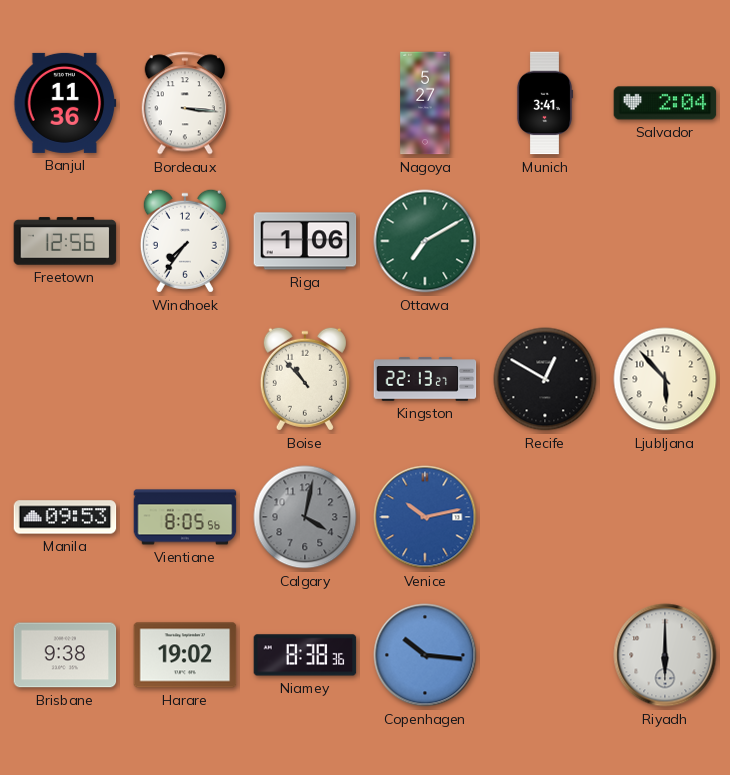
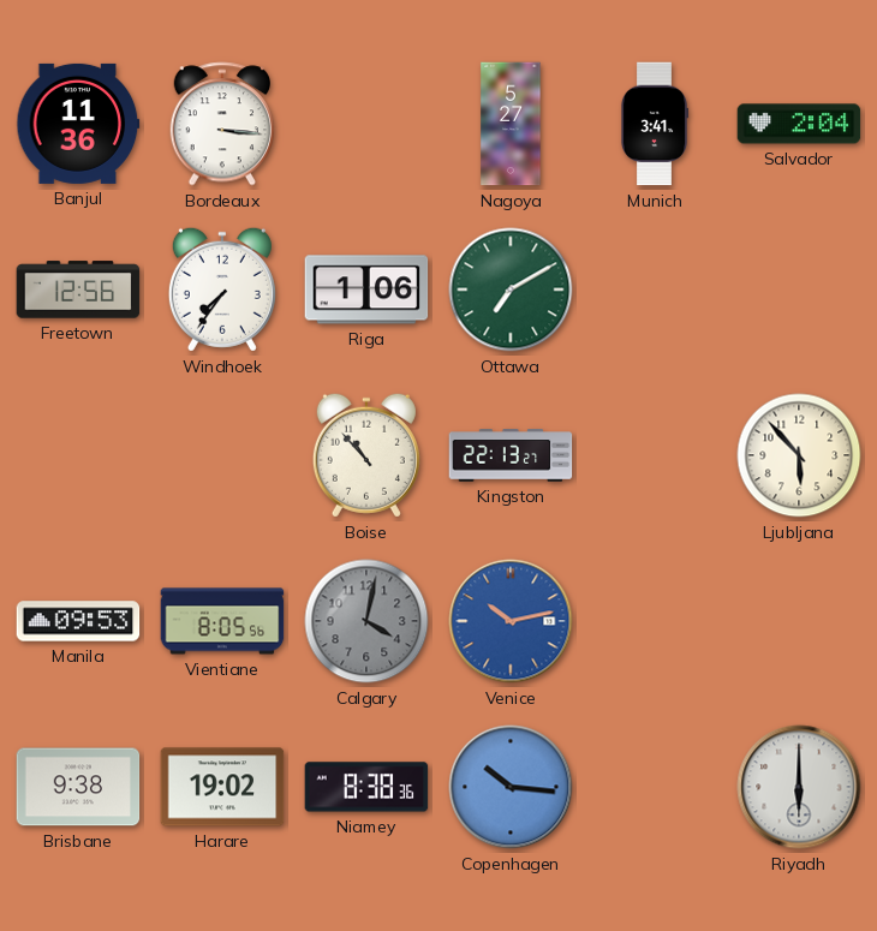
Recife: 12:50 -> none (545, 379)
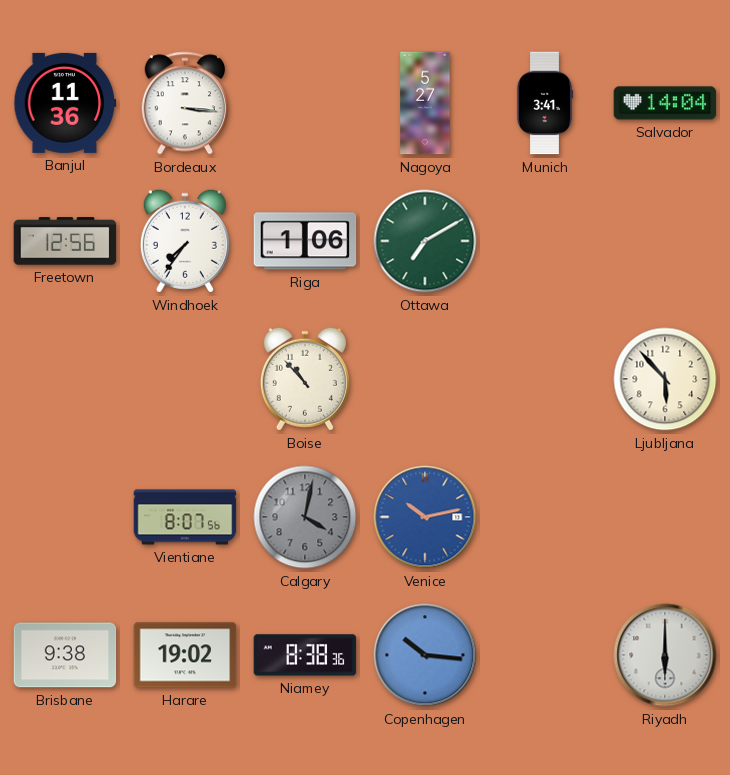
Salvador: 2:04 -> 14:04 (665, 103)
Kingston: 22:13 -> none (511, 455)
Manila: 09:53 -> none (78, 621)
Vientiane: 8:05 -> 8:07 (185, 517)
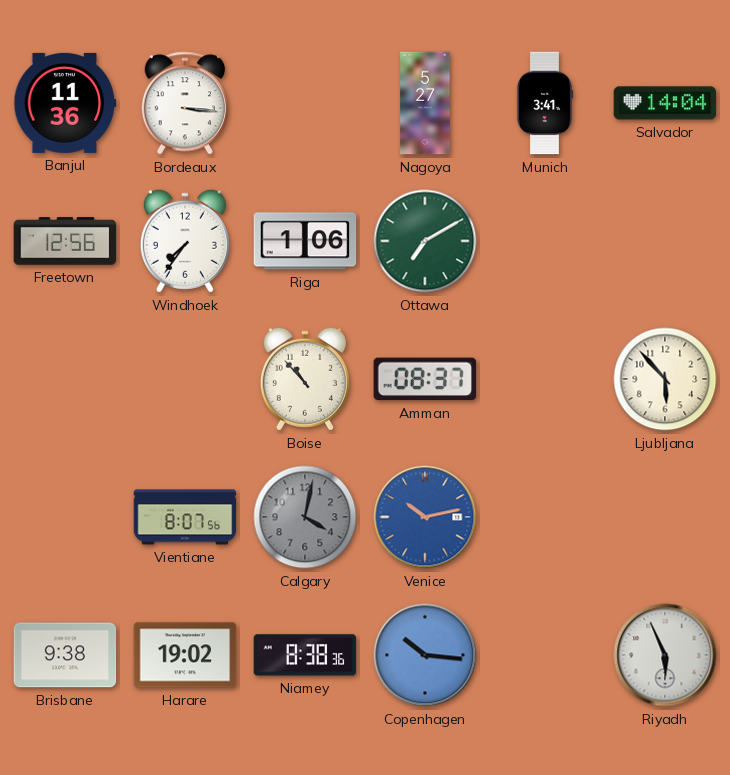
Amman: none -> 08:37 (425, 379)
Riyadh: 6:00 -> 5:56 (665, 655)
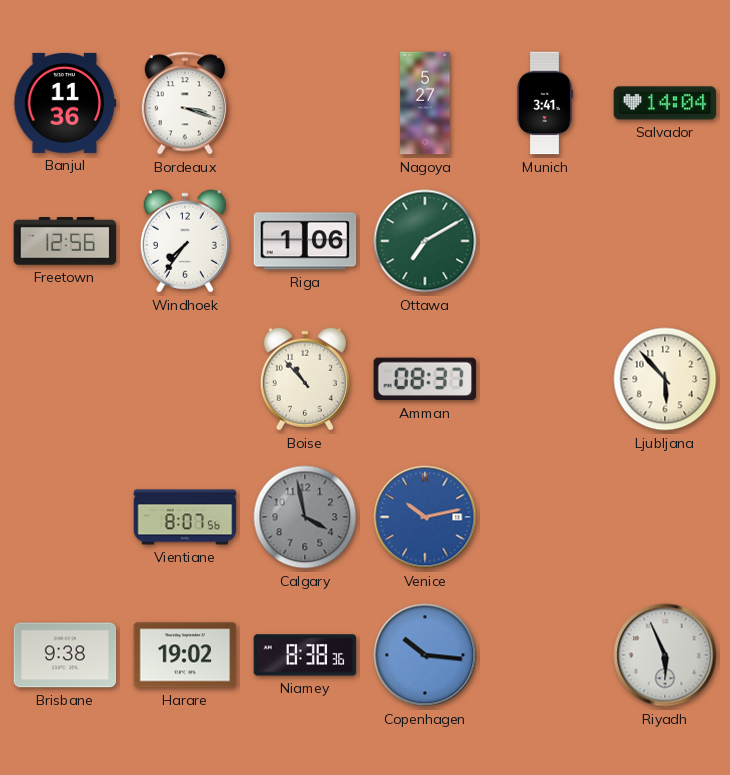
Bordeaux: 3:16 -> 3:18 (184, 103)
Calgary: 4:02 -> 3:58 (305, 517)
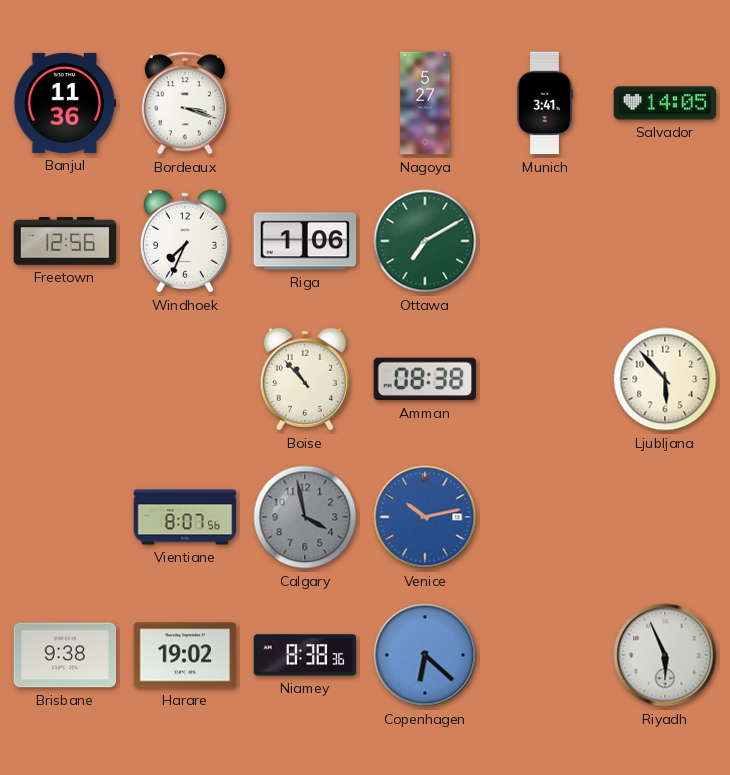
Salvador: 14:04 -> 14:05 (665, 103)
Windhoek: 7:36 -> 7:34 (185, 241)
Amman: 08:37 -> 08:38 (425, 379)
Copenhagen: 10:16 -> 6:22 (425, 655)
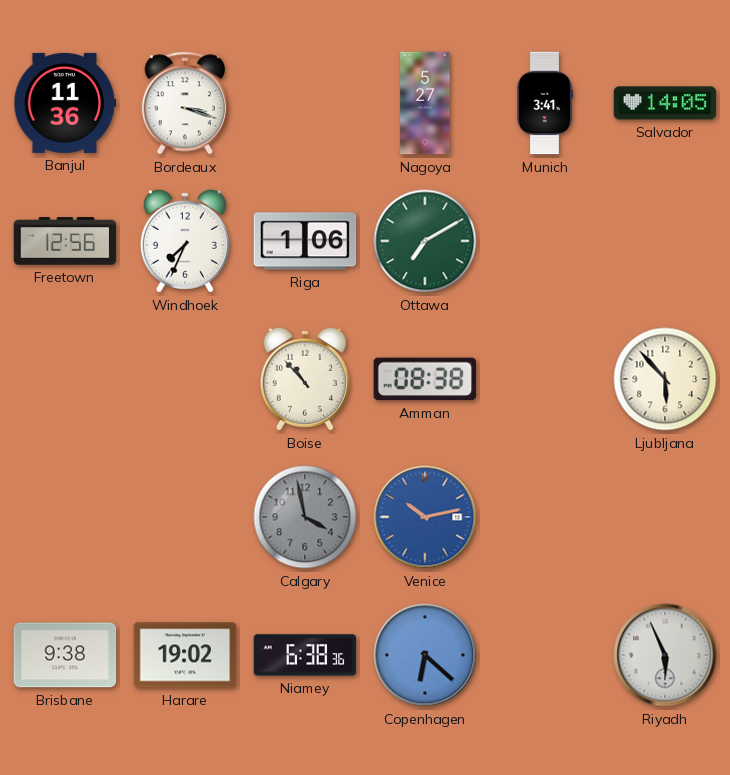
Vientiane: 8:07 -> none (185, 517)
Niamey: 8:38 -> 6:38 (305, 655)
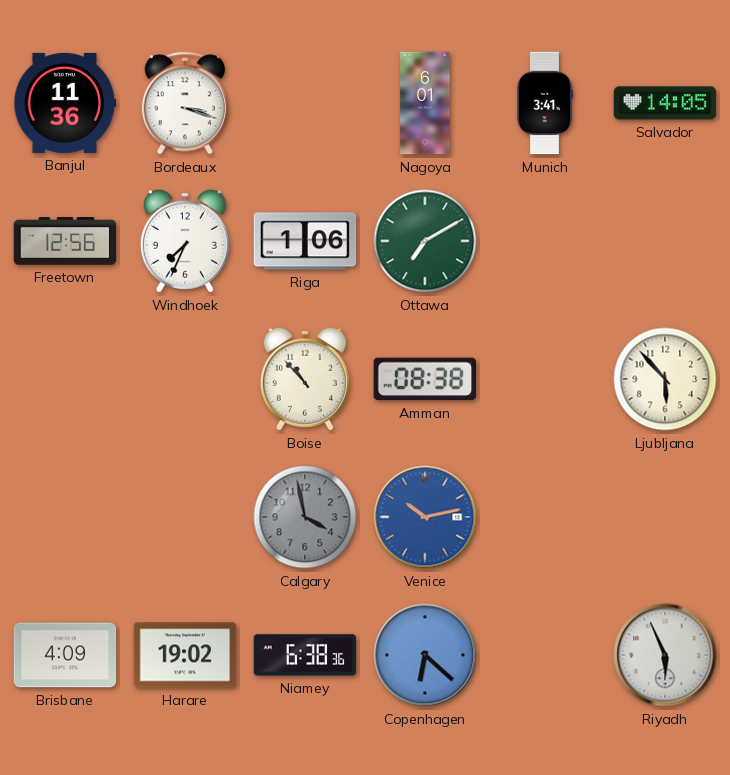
Nagoya: 5:27 -> 6:01 (425, 103)
Brisbane: 9:38 -> 4:09 (65, 655)
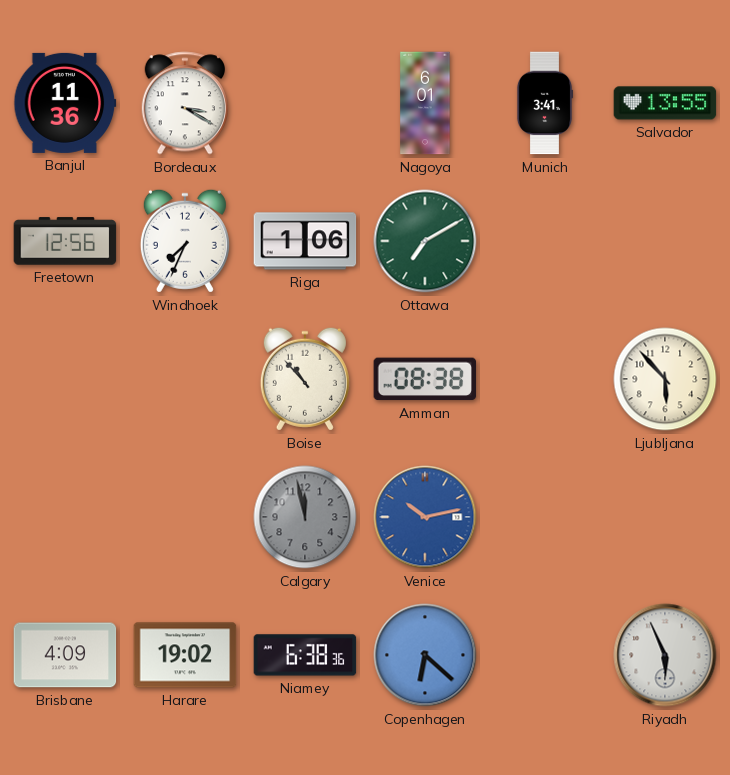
Bordeaux: 3:18 -> 3:20 (184, 103)
Salvador: 14:05 -> 13:55 (665, 103)
Calgary: 3:58 -> 11:58 (305, 517)
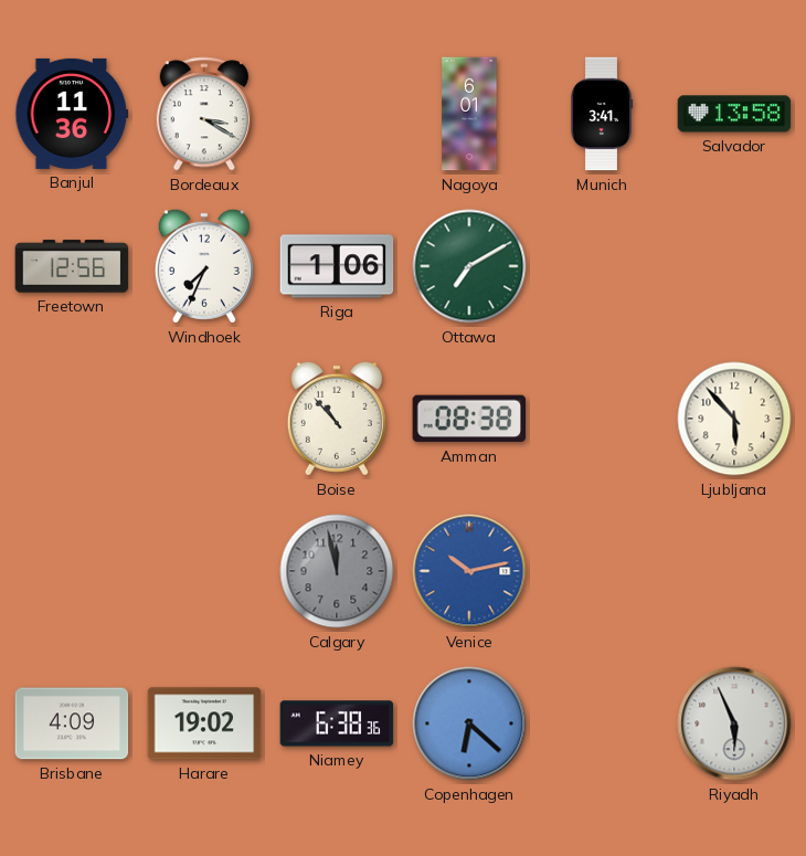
Salvador: 13:55 -> 13:58 (734, 114)
